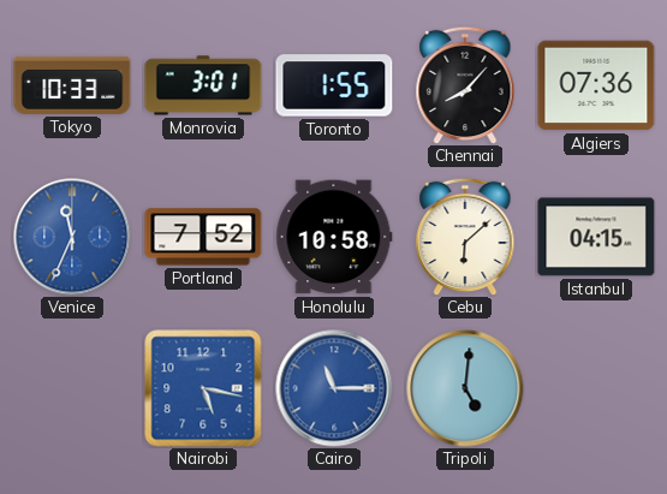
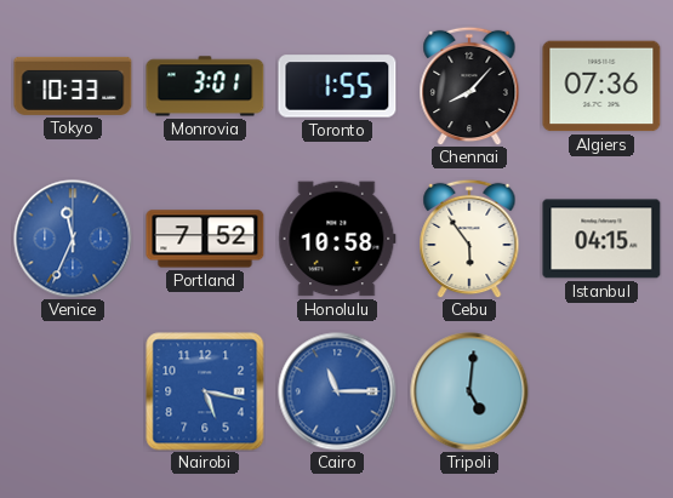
Cebu: 6:08 -> 5:54 (469, 239)
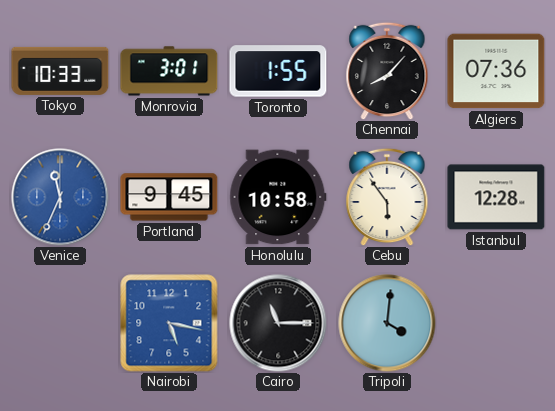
Portland: 7:52 -> 9:45 (169, 197)
Istanbul: 04:15 -> 12:28 (496, 197)
Cairo dial: blue -> black (278, 323)
Tripoli: 5:01 -> 4:01 (387, 323)
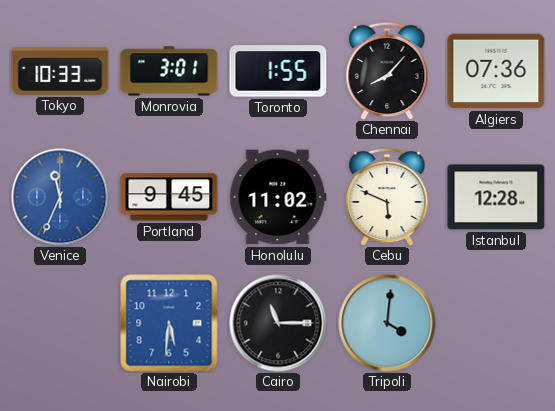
Honolulu: 10:58 -> 11:02 (278, 197)
Cebu: 5:54 -> 5:49 (387, 197)
Nairobi: 5:17 -> 5:31 (169, 323)
